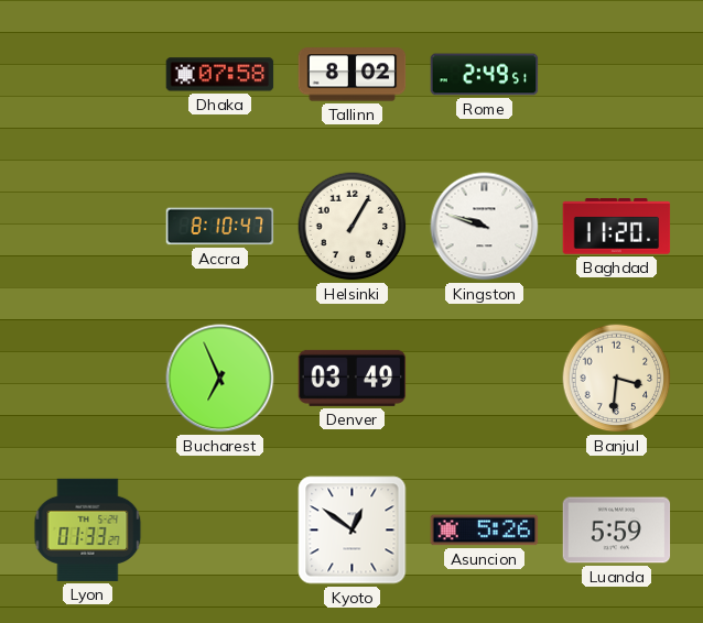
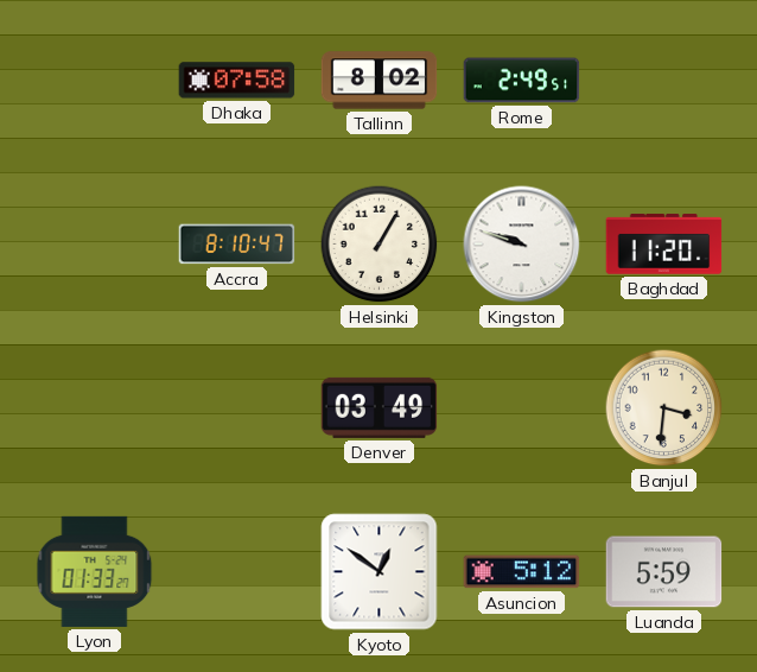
Bucharest: 6:56 -> none (220, 379)
Asuncion: 5:26 -> 5:12 (522, 572)
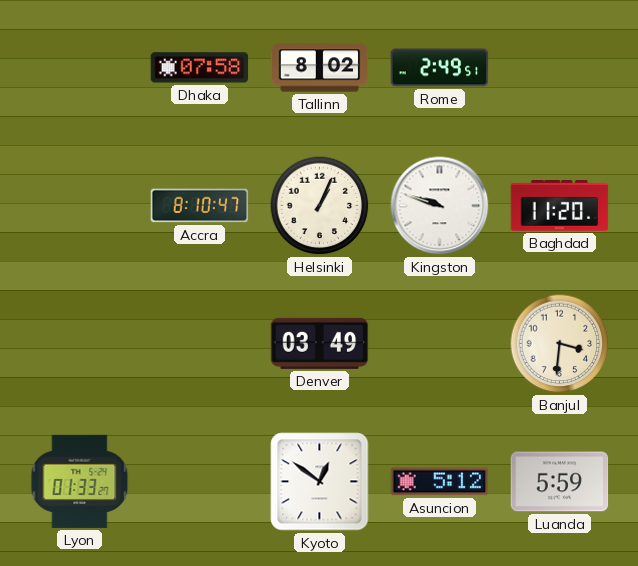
Helsinki: 1:05 -> 1:04 (320, 206)
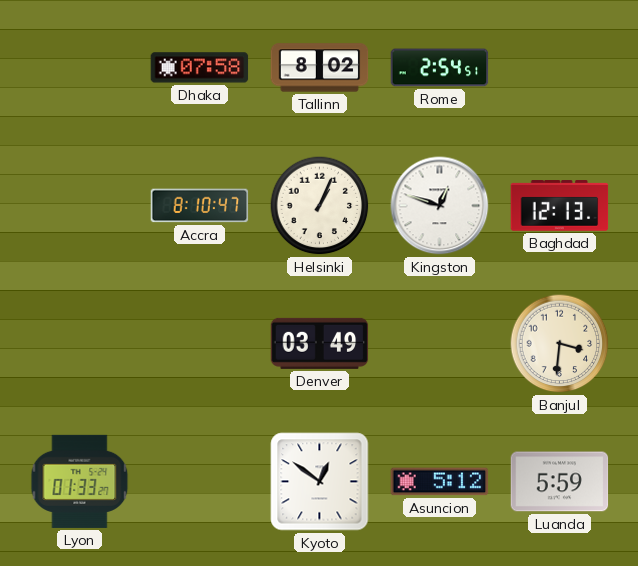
Rome: 2:49 -> 2:54 (440, 68)
Kingston: 9:48 -> 12:48 (440, 206)
Baghdad: 11:20 -> 12:13 (560, 206)
